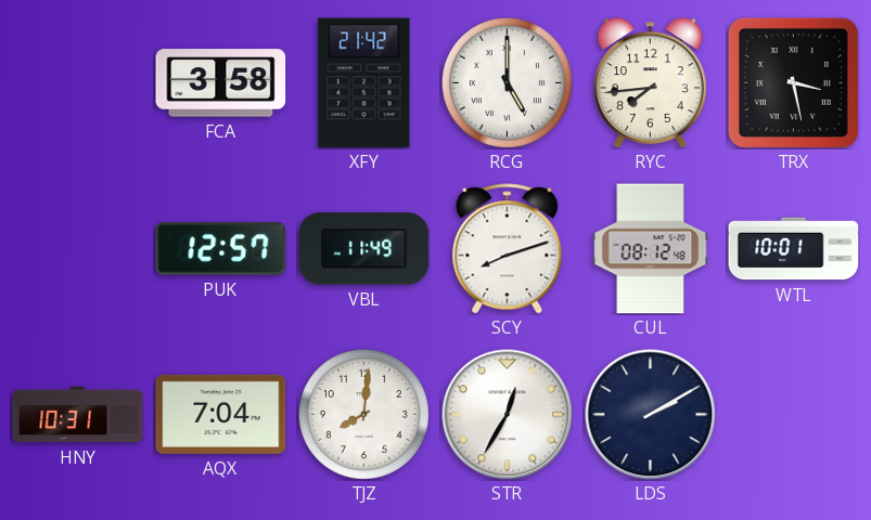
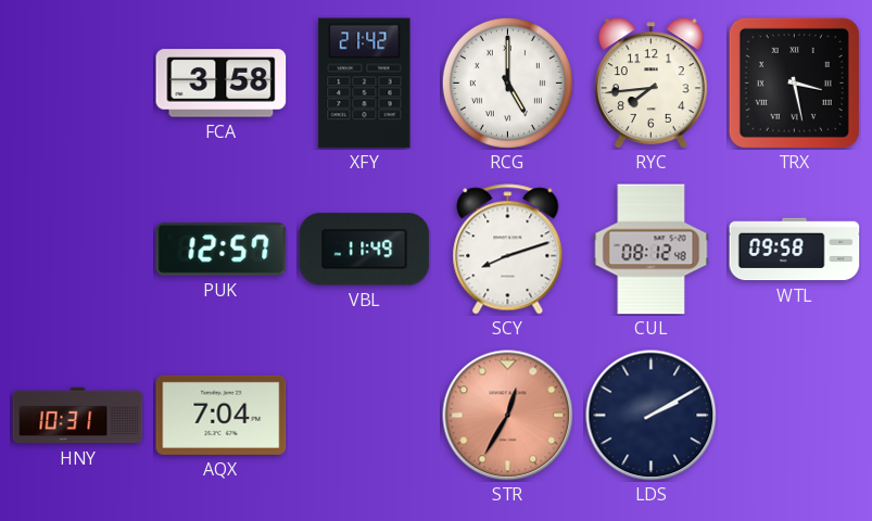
WTL: 10:01 -> 09:58 (795, 250)
TJZ: 8:01 -> none (363, 414)
STR dial: white -> salmon (508, 416)
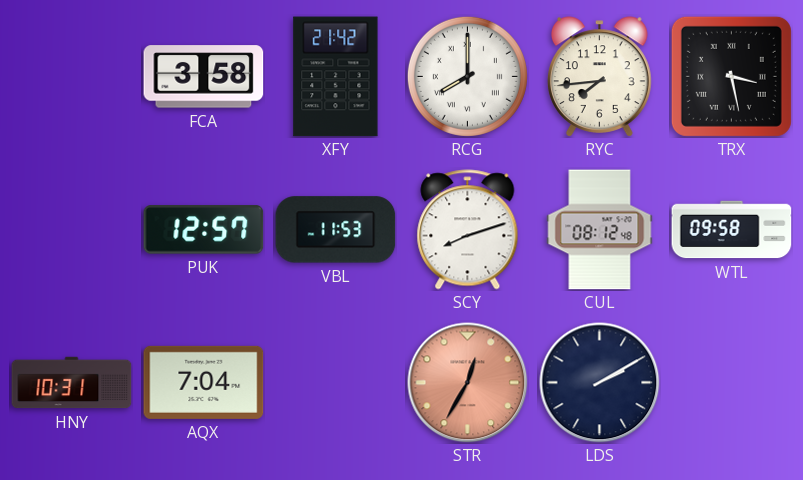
RCG: 5:00 -> 8:00 (467, 76)
VBL: 11:49 -> 11:53 (336, 230)
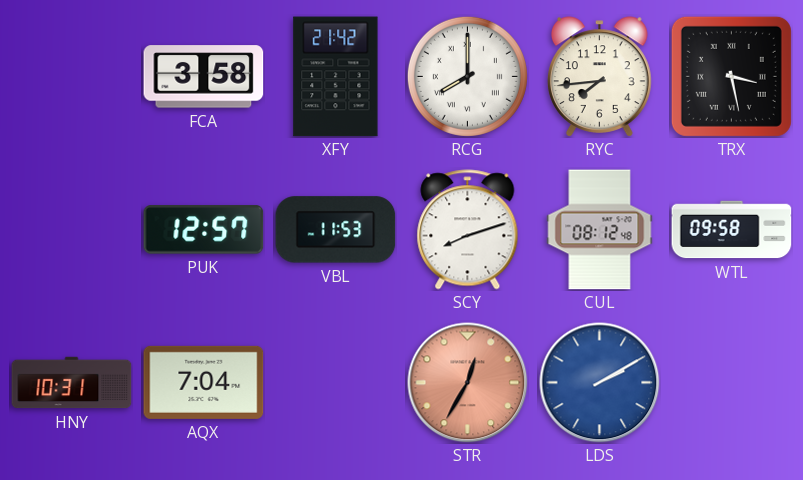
LDS dial: navy -> blue (600, 383)
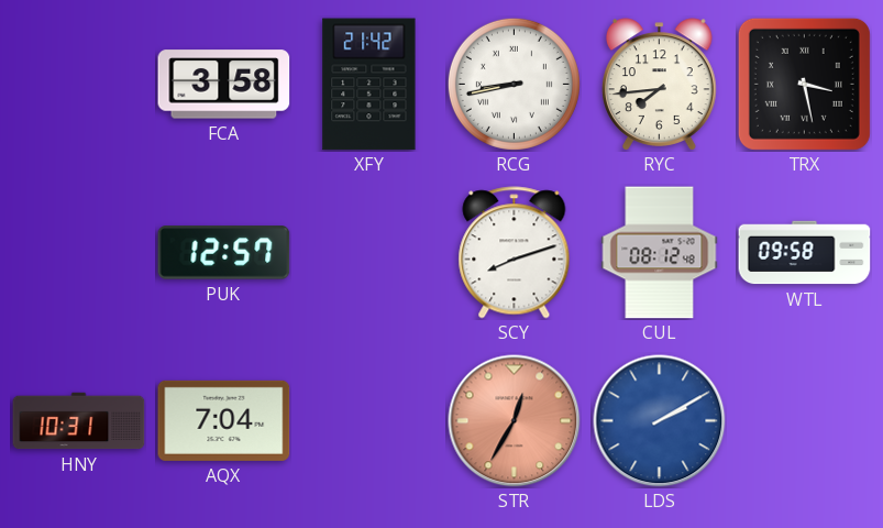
RCG: 8:00 -> 8:43 (514, 84)
VBL: 11:53 -> none (336, 230)
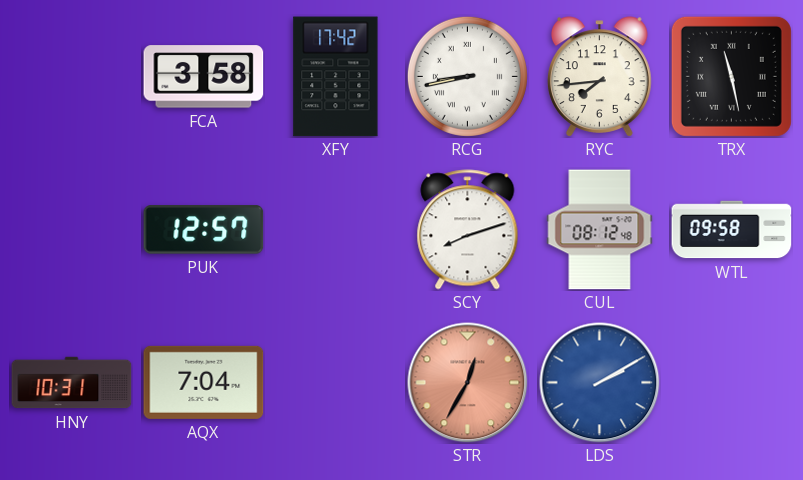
XFY: 21:42 -> 17:42 (336, 77)
TRX: 3:28 -> 11:28 (731, 76)
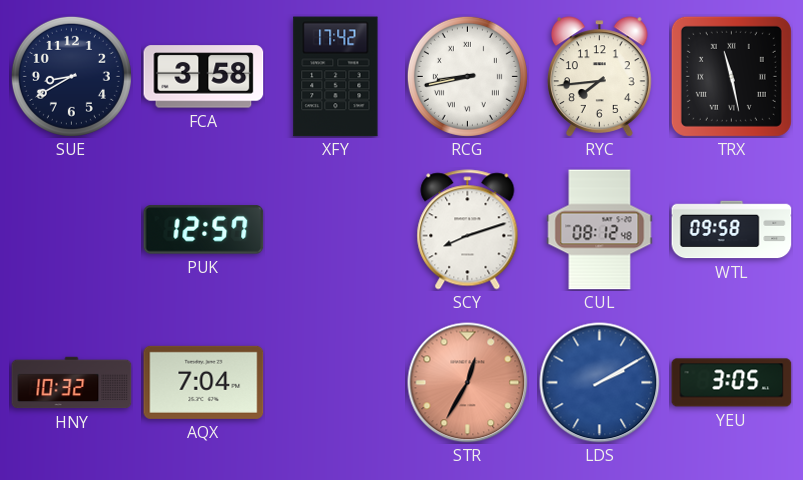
SUE: none -> 8:40 (71, 76)
HNY: 10:31 -> 10:32 (72, 383)
YEU: none -> 3:05 (732, 383)
